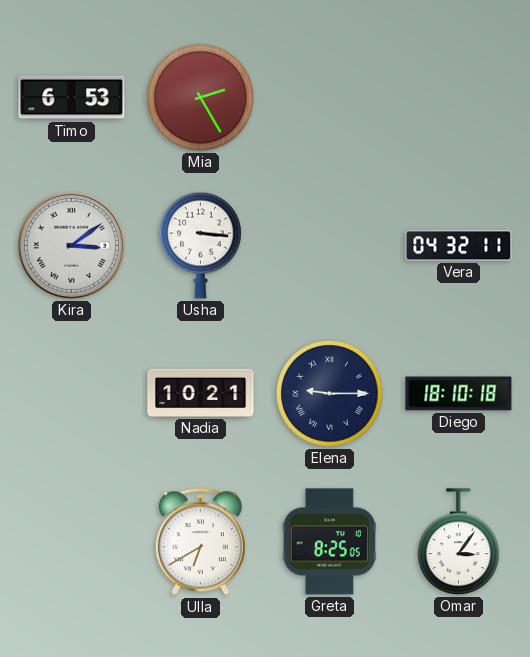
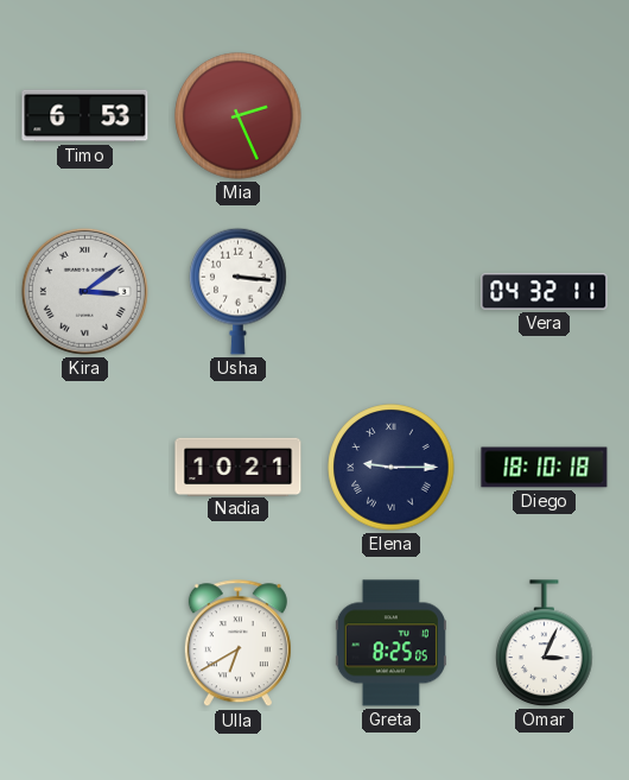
Mia: 2:25 -> 2:26 (239, 116)
Omar: 3:06 -> 3:04 (545, 643)
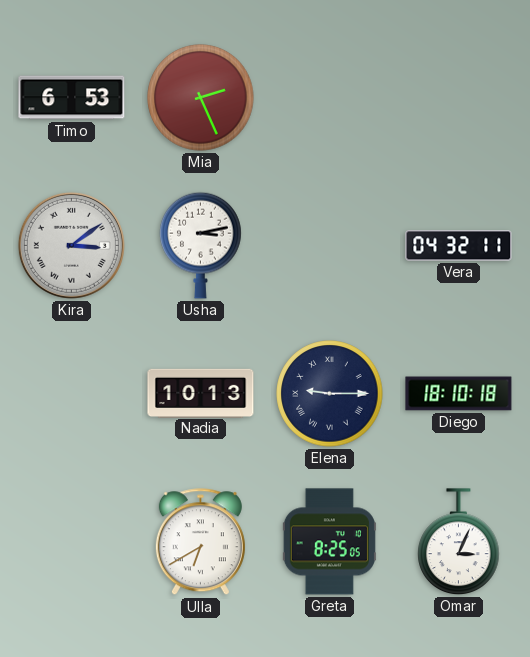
Usha: 3:16 -> 3:13 (201, 245)
Nadia: 10:21 -> 10:13 (201, 393)
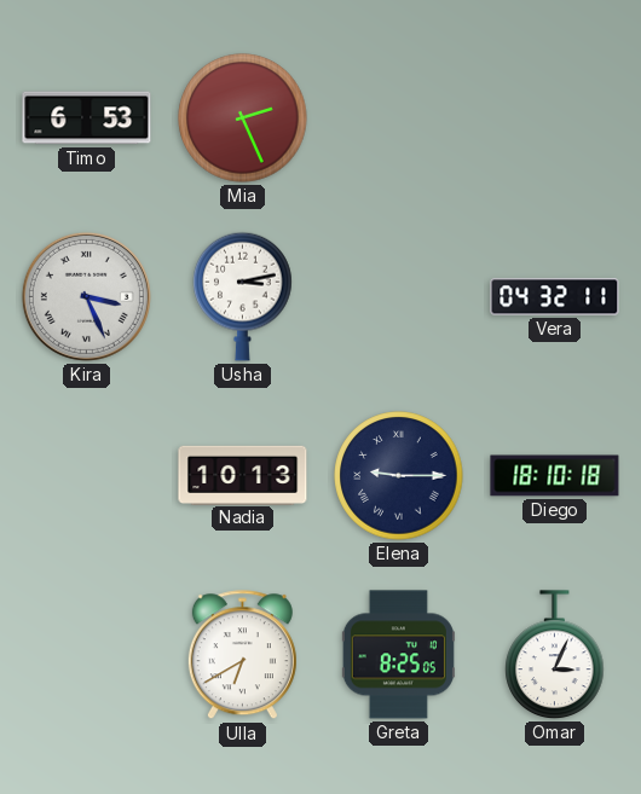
Kira: 3:09 -> 3:26 (86, 296)
